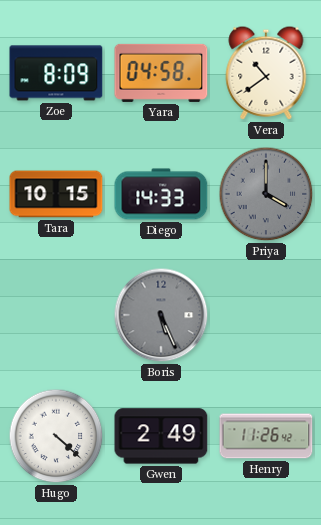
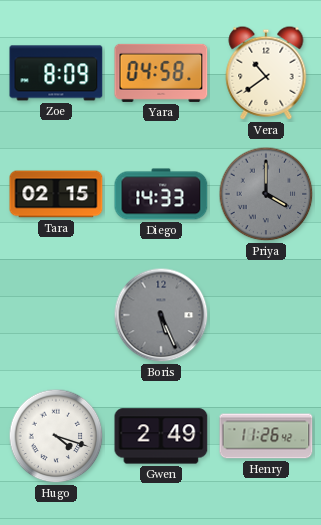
Tara: 10:15 -> 02:15 (56, 194)
Hugo: 4:22 -> 4:18 (56, 436)
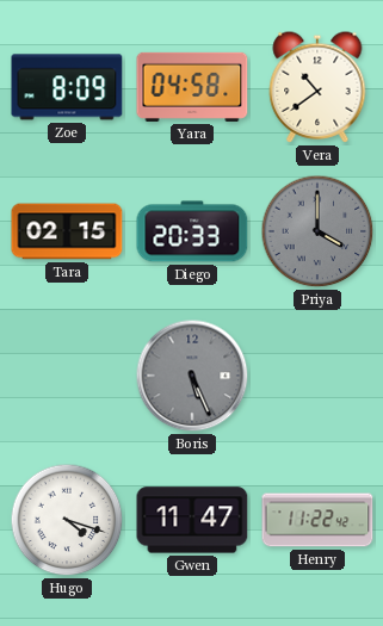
Diego: 14:33 -> 20:33 (192, 231)
Gwen: 2:49 -> 11:47 (192, 520)
Henry: 11:26 -> 11:22 (317, 520)
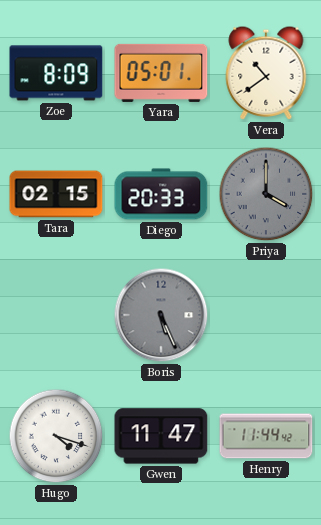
Yara: 04:58 -> 05:01 (161, 73)
Henry: 11:22 -> 11:44 (266, 436)
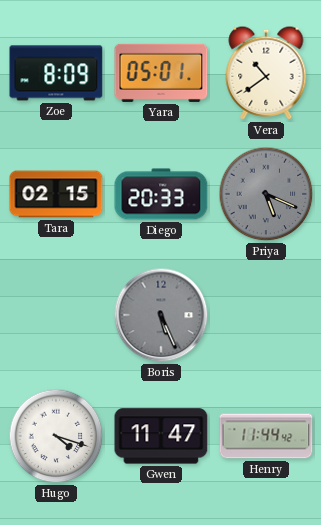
Priya: 4:00 -> 5:19 (266, 194)
